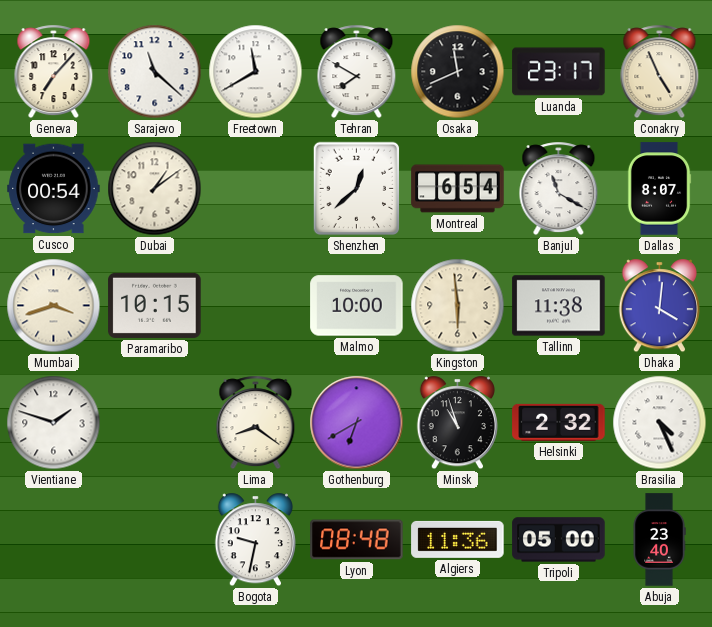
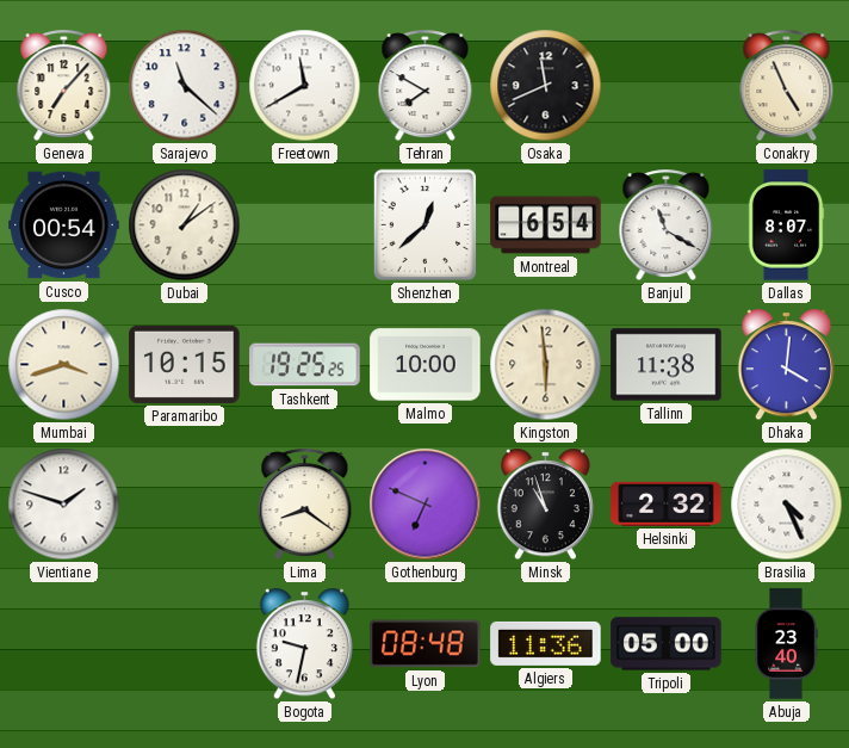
Luanda: 23:17 -> none (559, 72)
Tashkent: none -> 19:25 (305, 365)
Gothenburg: 6:40 -> 6:49 (426, 505)
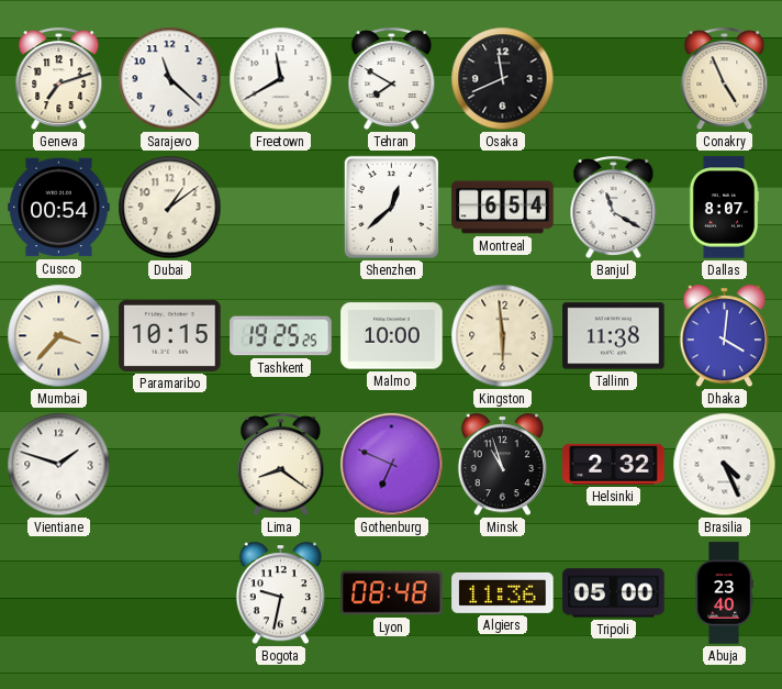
Geneva: 7:07 -> 7:12 (59, 79)
Mumbai: 3:42 -> 3:37 (59, 336)
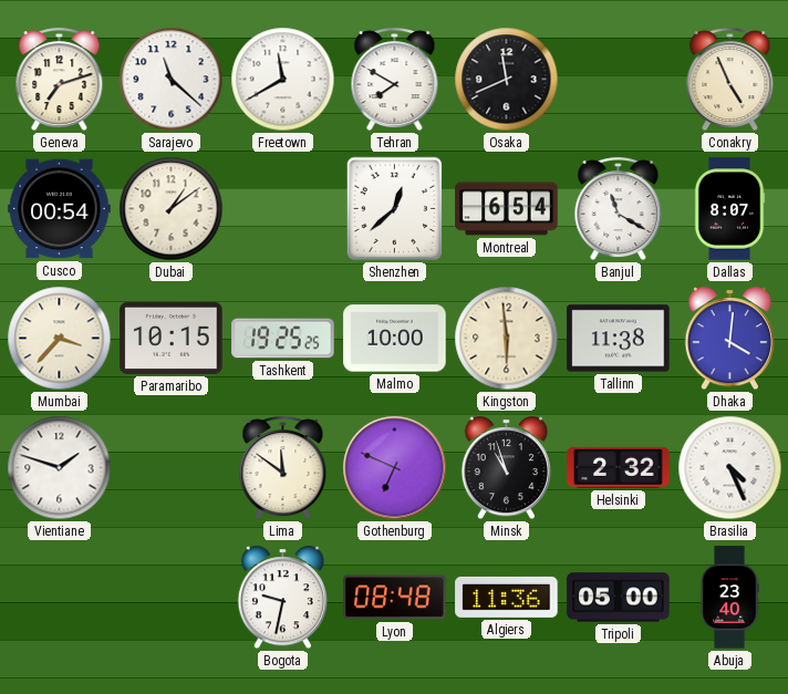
Lima: 8:21 -> 11:51 (283, 468)
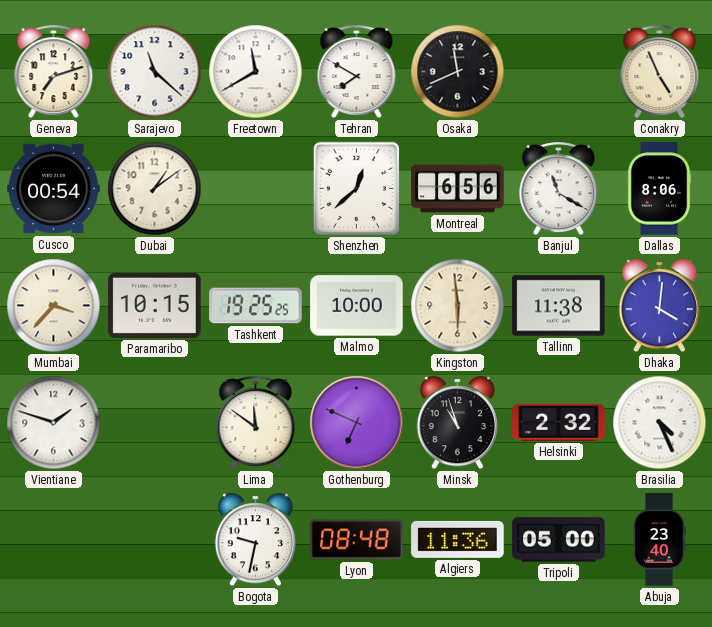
Montreal: 6:54 -> 6:56 (458, 189)
Dallas: 8:07 -> 8:06 (659, 189)
